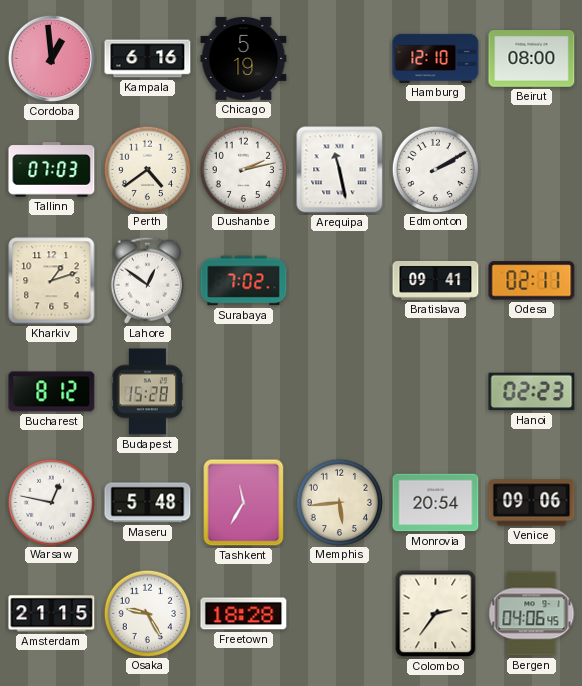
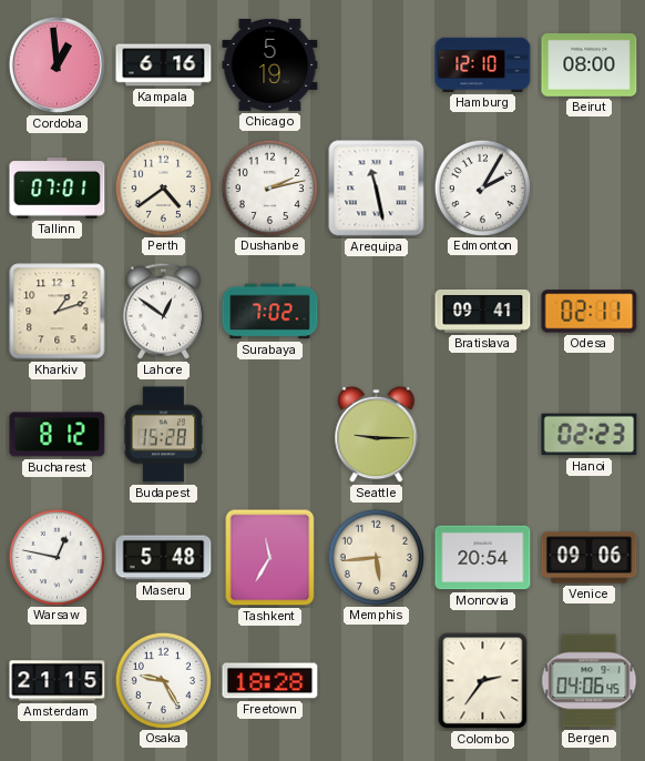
Tallinn: 07:03 -> 07:01 (58, 189)
Edmonton: 2:10 -> 2:05 (482, 187)
Seattle: none -> 9:15 (377, 435)
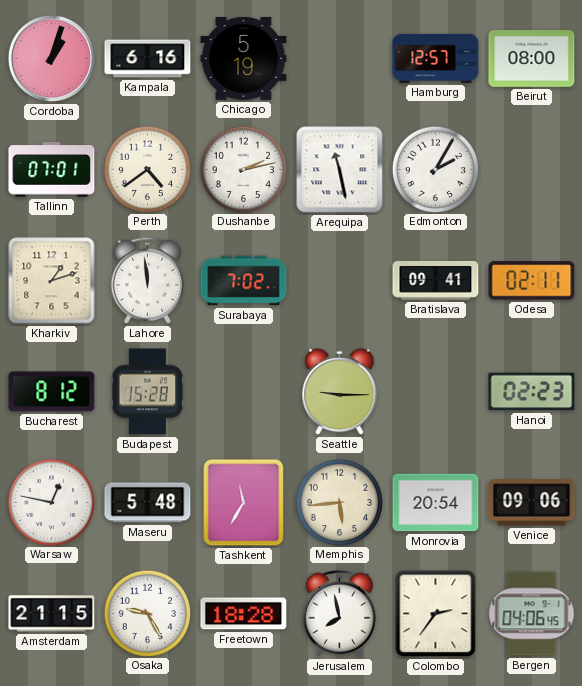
Cordoba: 12:59 -> 1:03 (51, 58)
Hamburg: 12:10 -> 12:57 (436, 58)
Lahore: 12:51 -> 11:59 (147, 280)
Jerusalem: none -> 7:58 (339, 613)
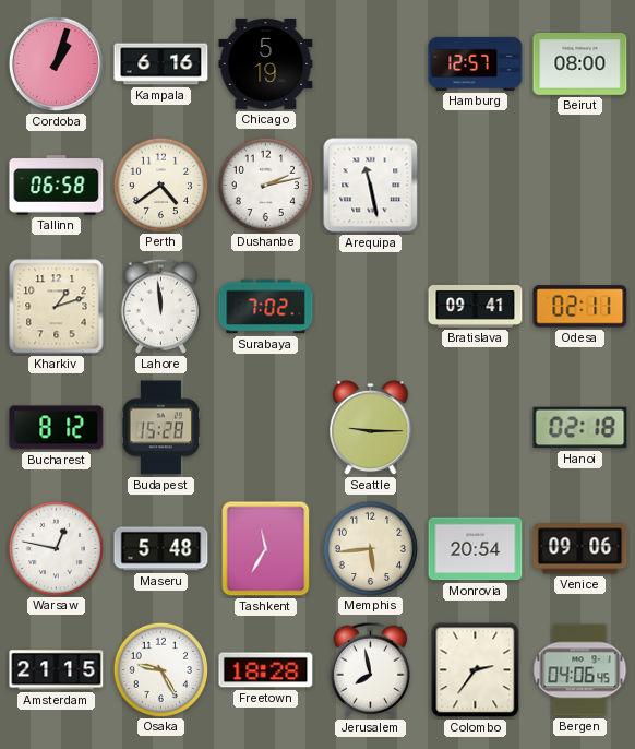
Tallinn: 07:01 -> 06:58 (57, 186)
Edmonton: 2:05 -> none (435, 169)
Hanoi: 02:23 -> 02:18 (580, 428)
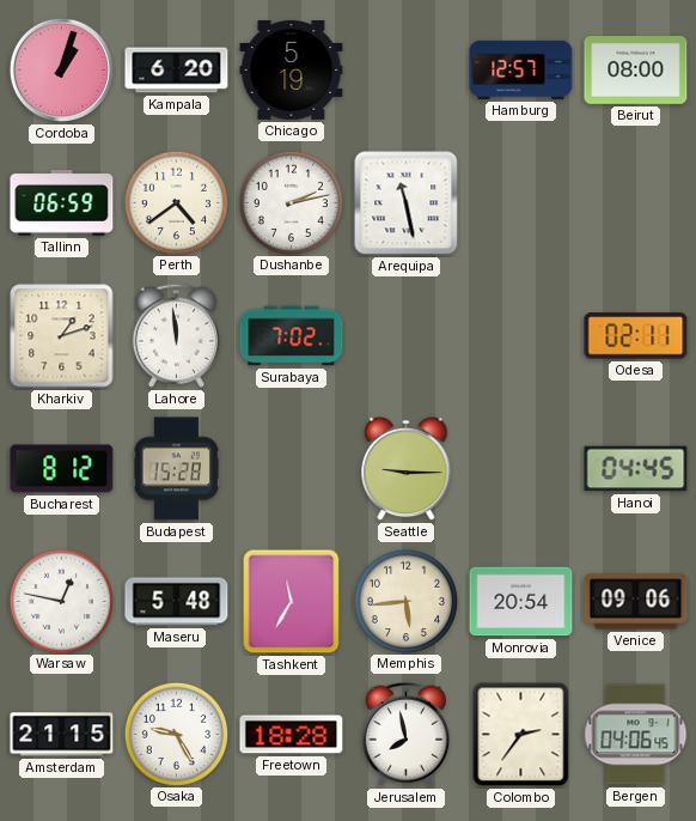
Kampala: 6:16 -> 6:20 (177, 71)
Tallinn: 06:58 -> 06:59 (62, 203)
Bratislava: 09:41 -> none (476, 307)
Hanoi: 02:18 -> 04:45 (636, 469)
